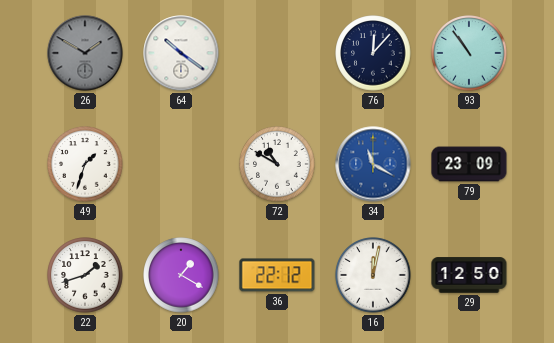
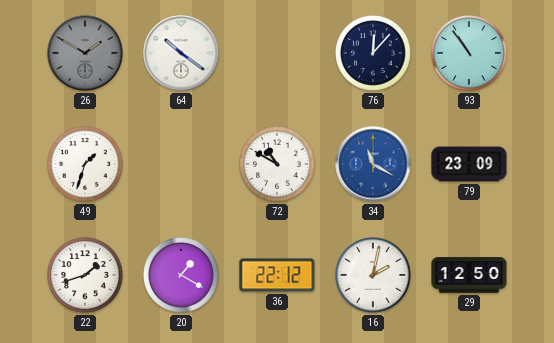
16: 12:02 -> 2:02 (373, 275)
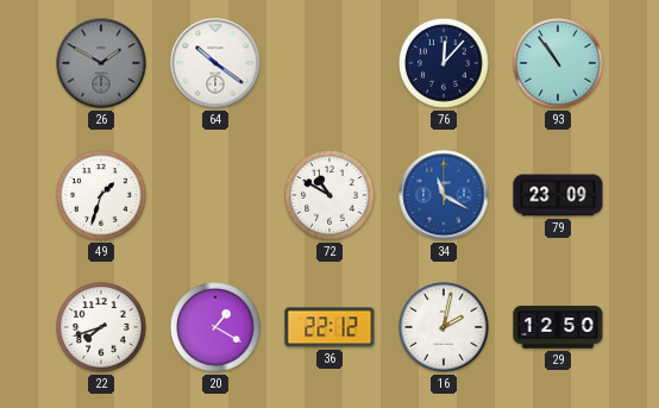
22: 1:42 -> 7:42 (101, 327)
